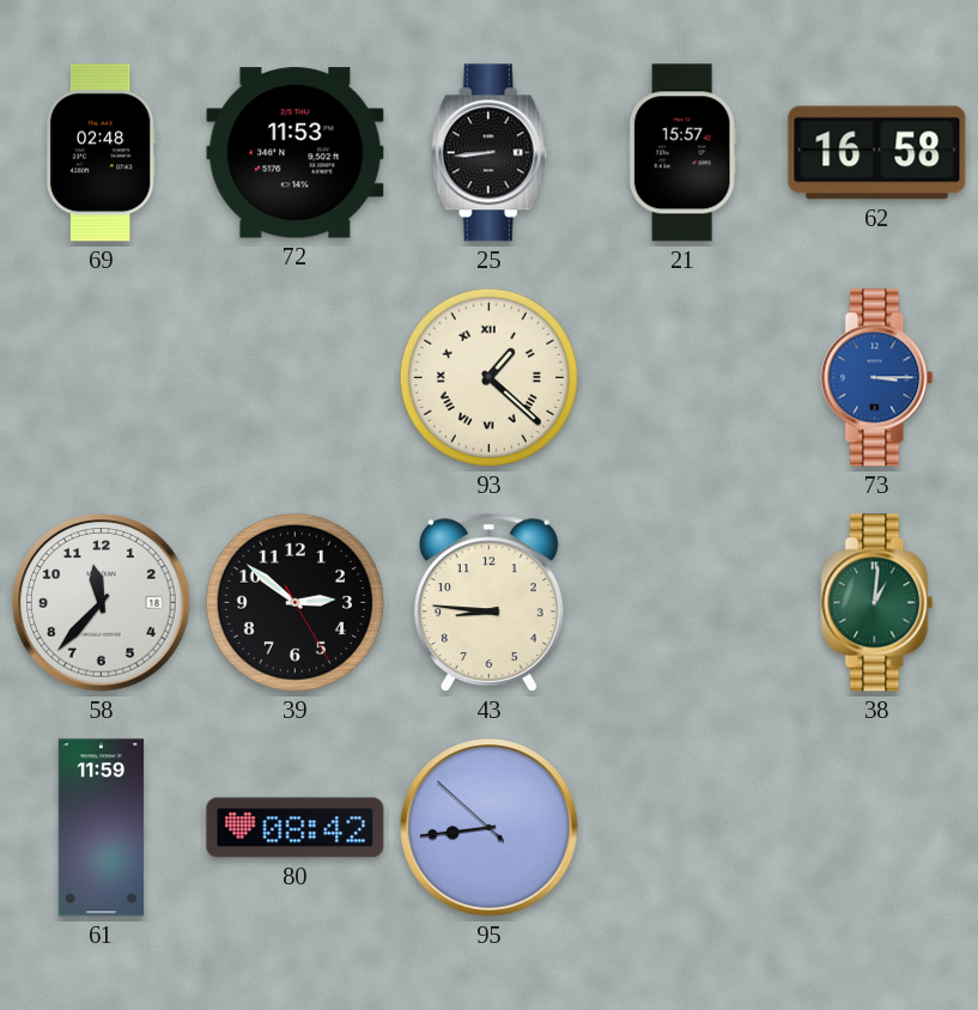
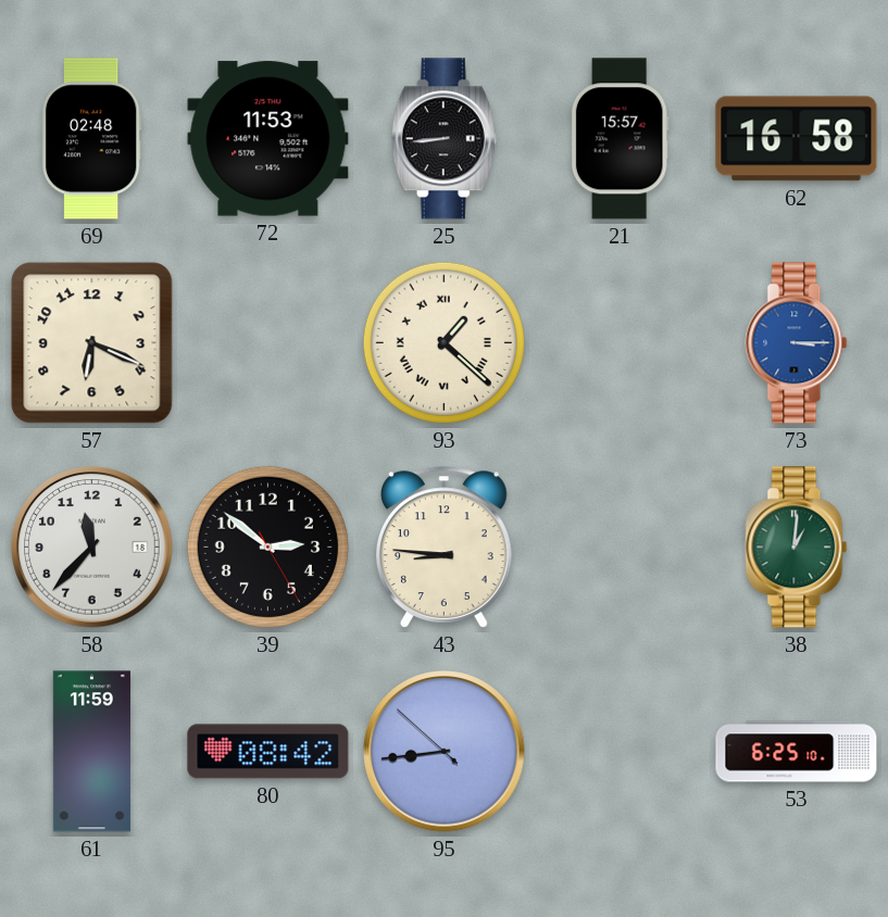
57: none -> 6:19 (92, 343)
53: none -> 6:25 (797, 752)
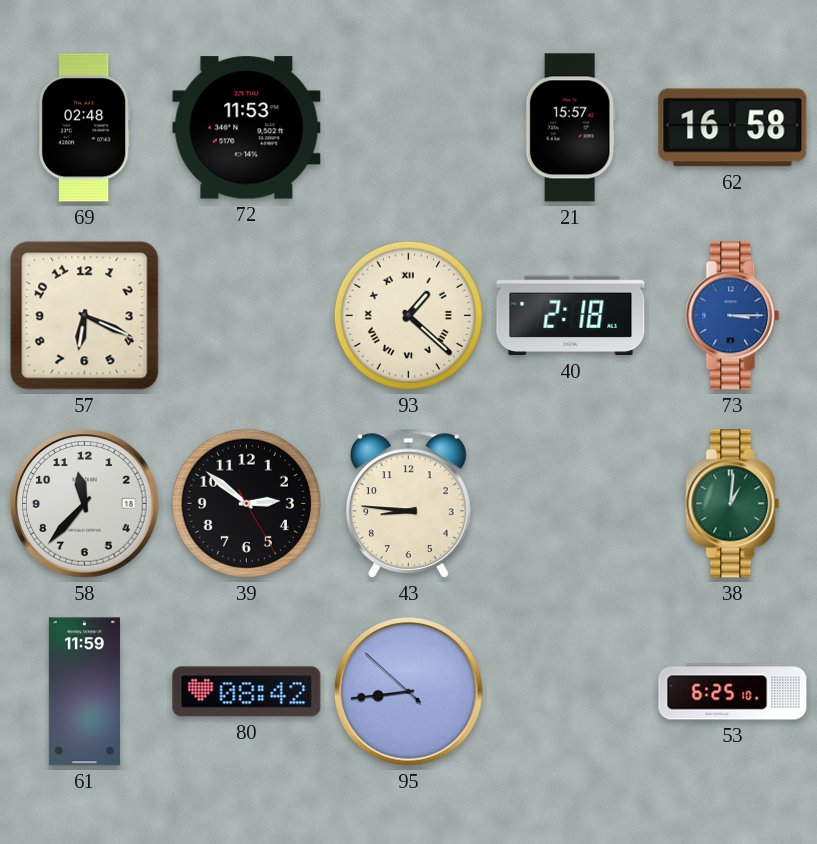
25: 8:44 -> none (443, 139)
40: none -> 2:18 (571, 316)
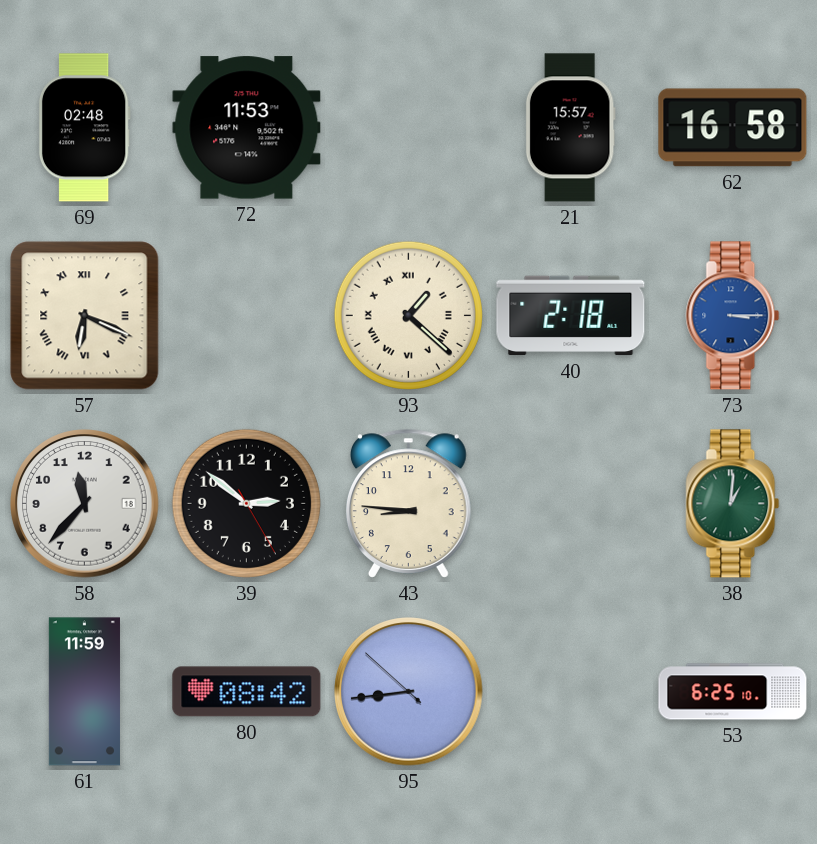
57 numerals: Arabic -> Roman (85, 316)
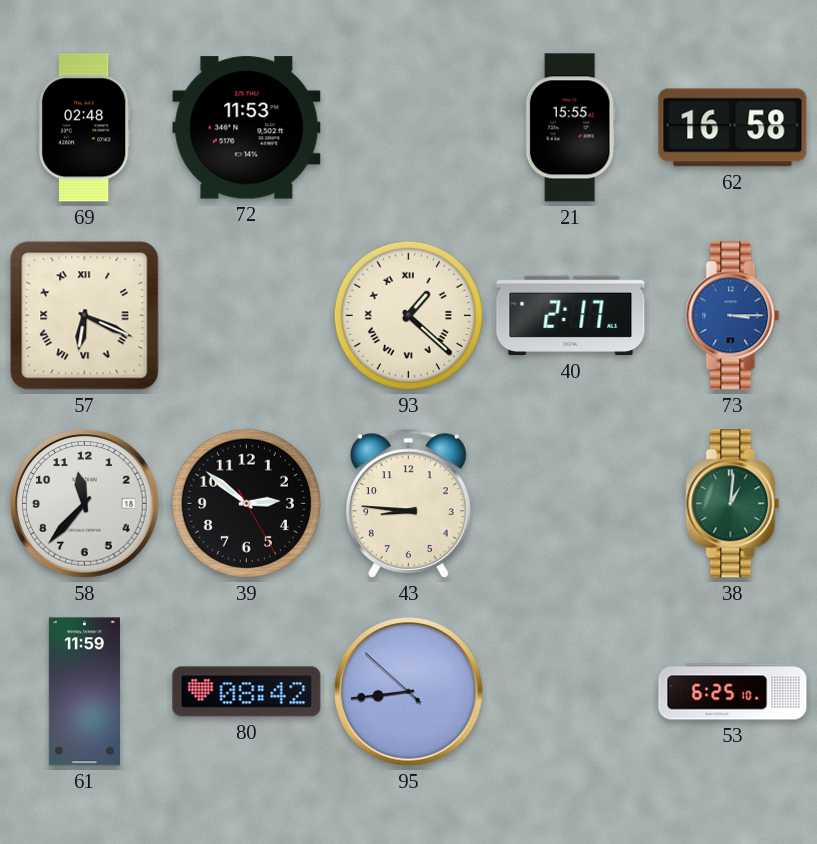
21: 15:57 -> 15:55 (570, 128)
40: 2:18 -> 2:17 (571, 316)
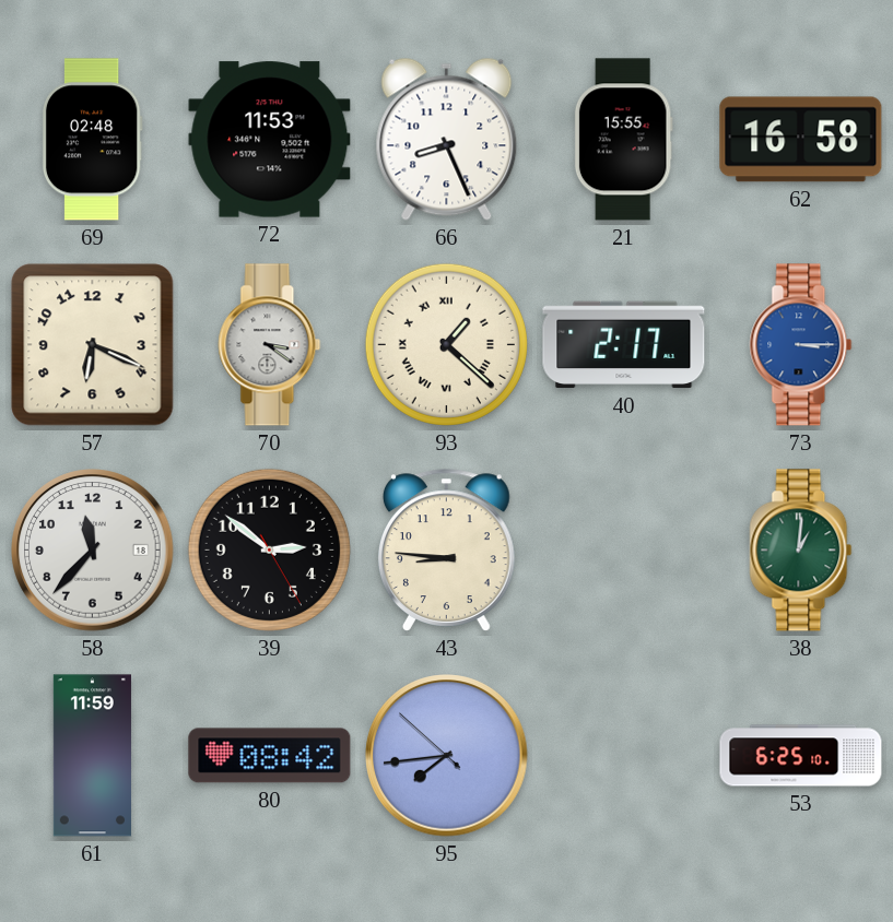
66: none -> 8:26 (447, 139)
57 numerals: Roman -> Arabic (93, 345)
70: none -> 3:21 (270, 345)
95: 8:43 -> 7:43 (447, 756)
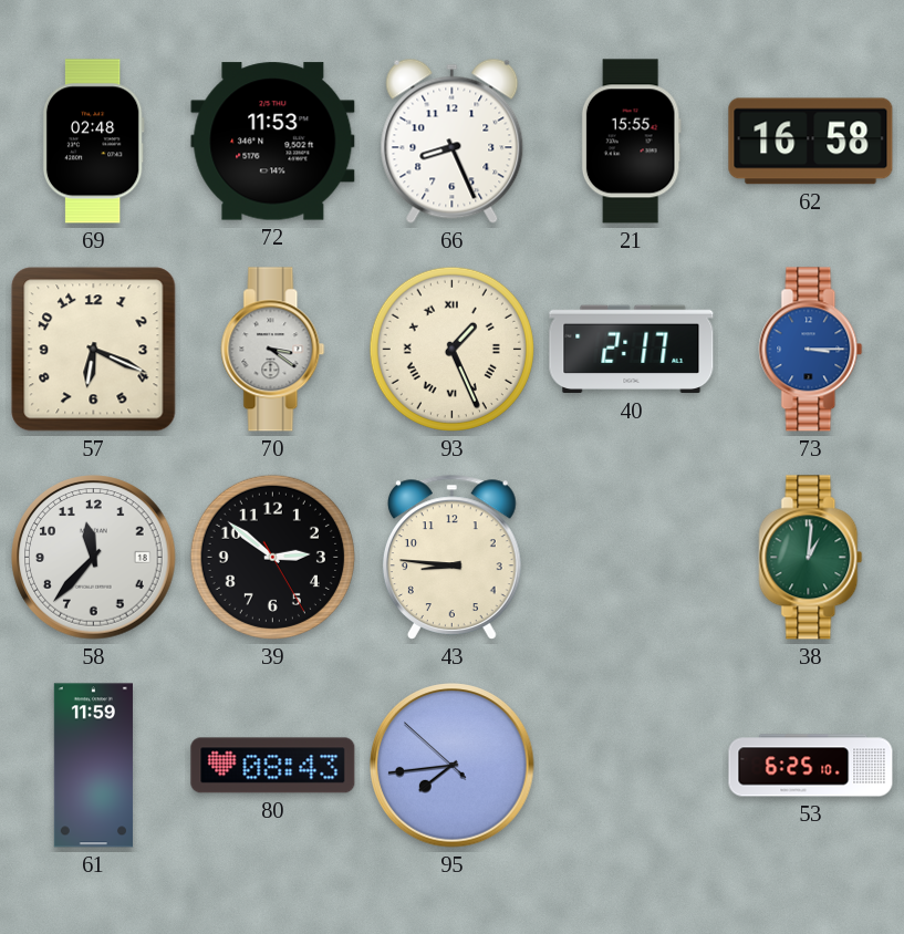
93: 1:22 -> 1:26 (451, 349)
80: 08:42 -> 08:43 (273, 766)
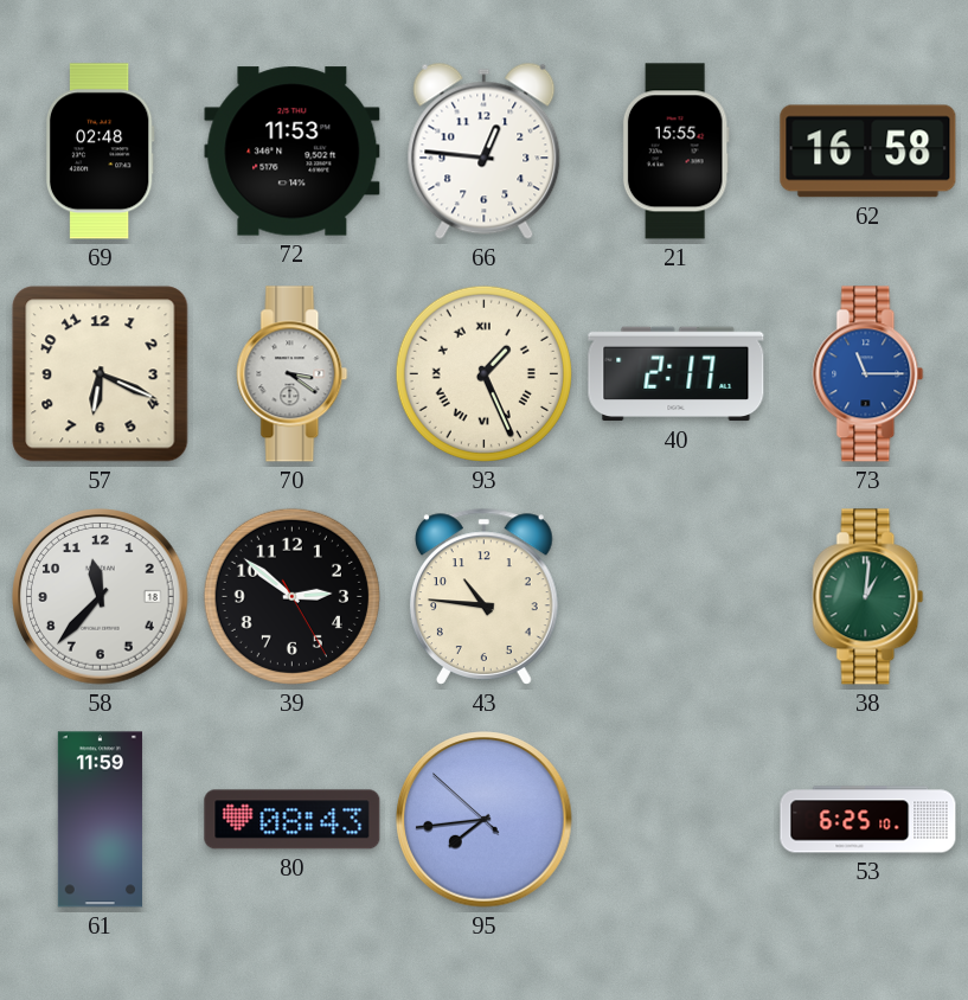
66: 8:26 -> 12:46 (485, 150)
73: 3:15 -> 11:15 (868, 374)
43: 8:46 -> 10:46 (483, 596)
